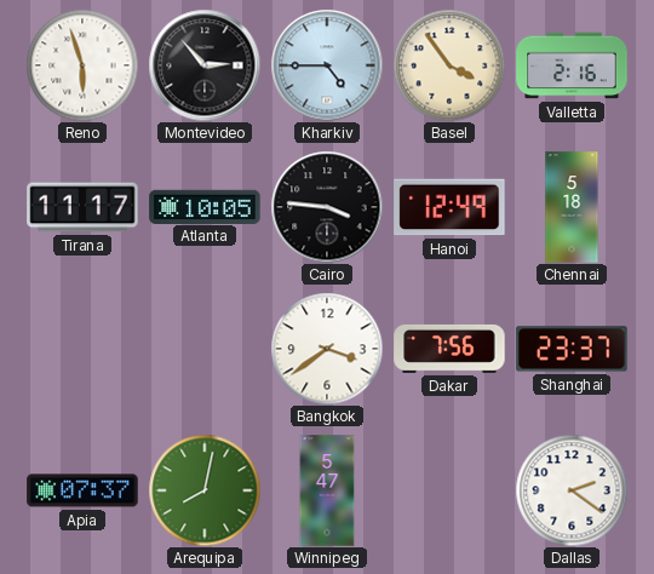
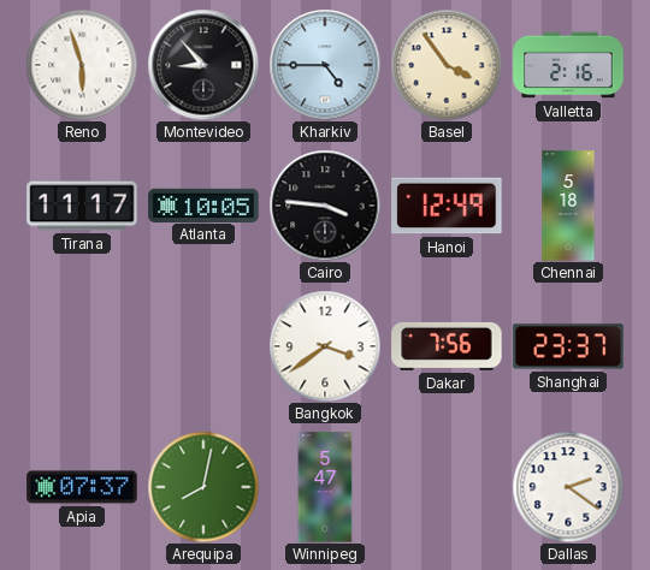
Montevideo: 2:53 -> 8:53 (203, 65)
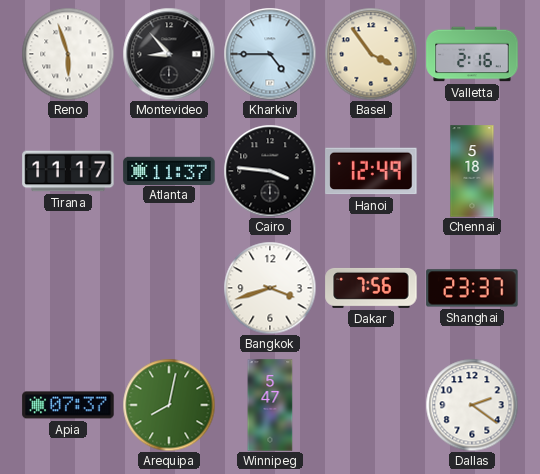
Atlanta: 10:05 -> 11:37 (169, 170)
Bangkok: 3:39 -> 3:42 (270, 288)
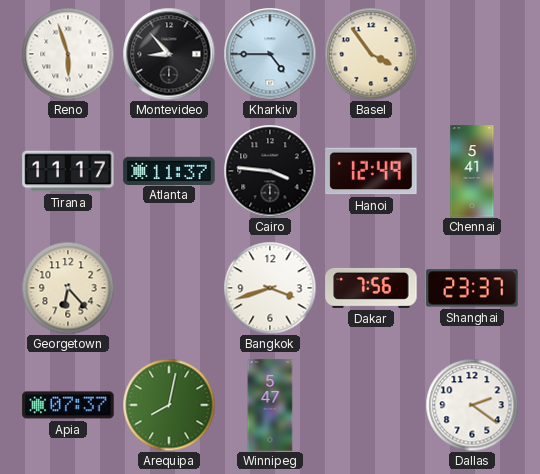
Valletta: 2:16 -> none (472, 54)
Chennai: 5:18 -> 5:41 (472, 171)
Georgetown: none -> 6:23 (68, 288)
